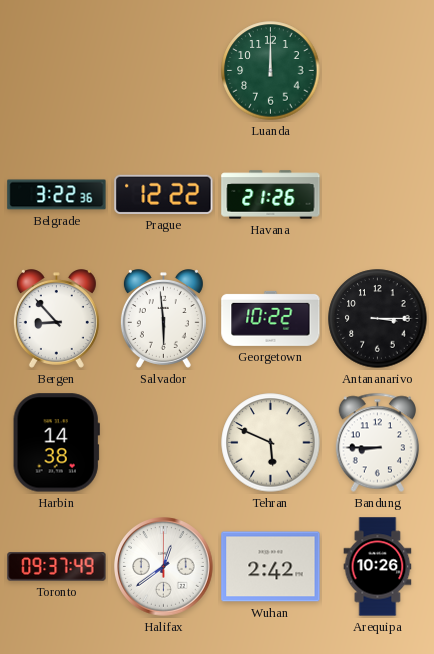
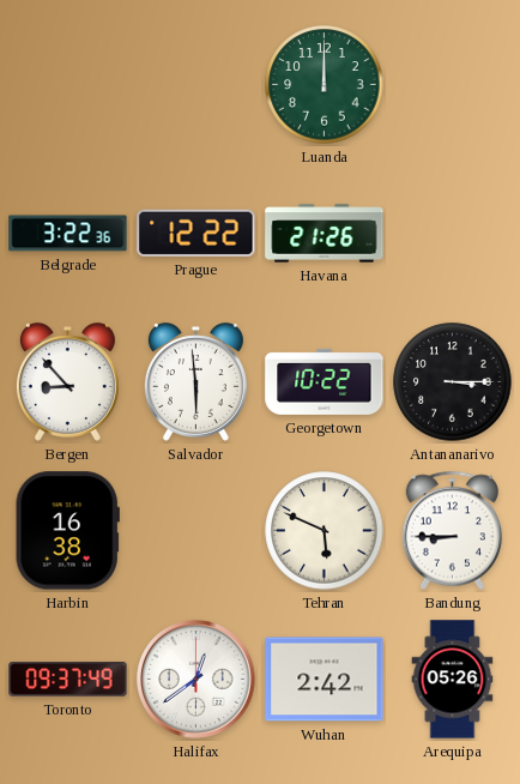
Harbin: 14:38 -> 16:38 (67, 531)
Arequipa: 10:26 -> 05:26 (453, 680)
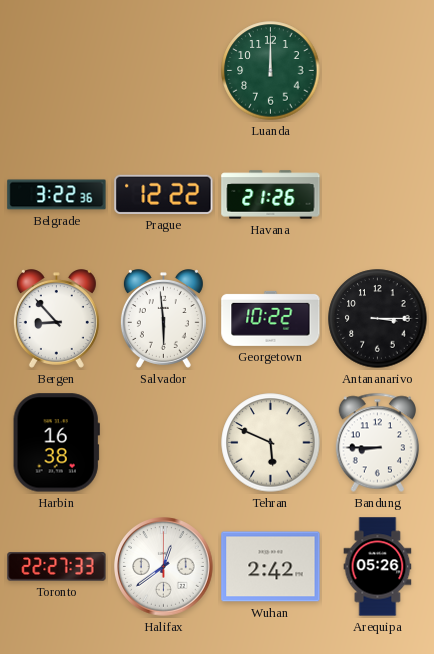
Toronto: 09:37 -> 22:27 (57, 567)
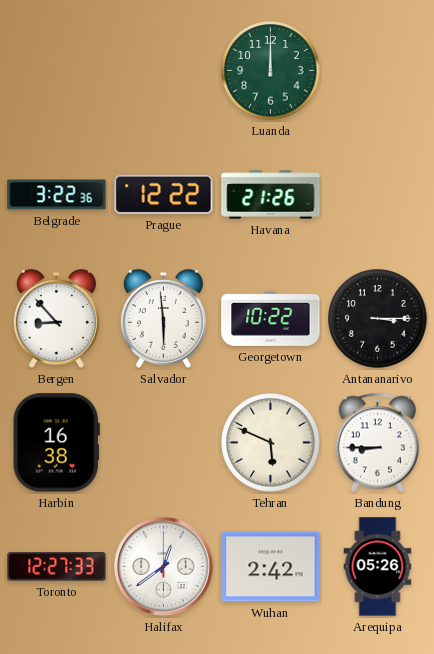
Toronto: 22:27 -> 12:27 (57, 567)
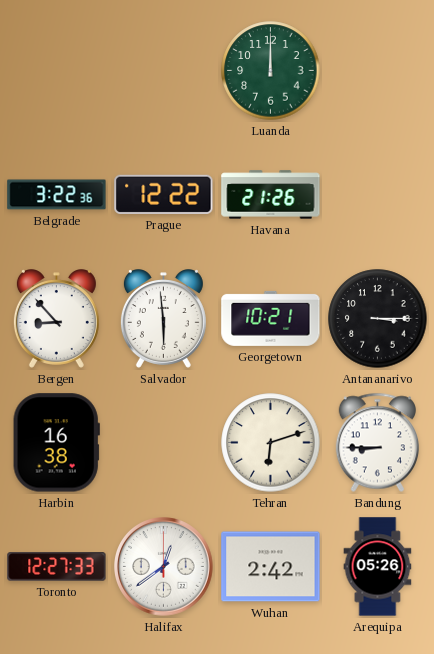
Georgetown: 10:22 -> 10:21 (271, 318)
Tehran: 5:49 -> 6:12 (271, 443)
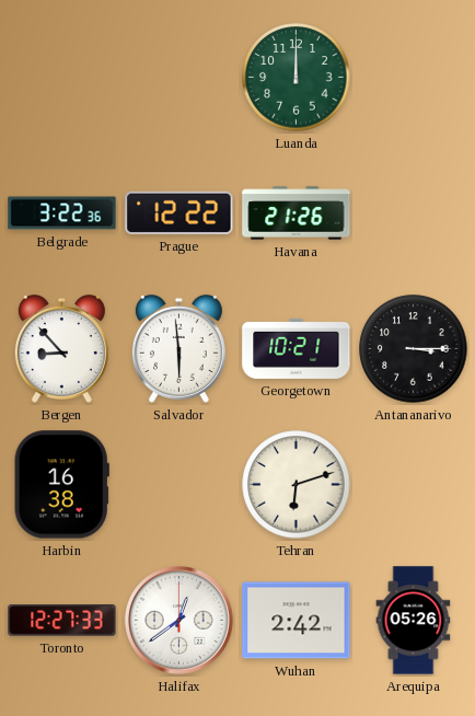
Bandung: 8:45 -> none (377, 443)
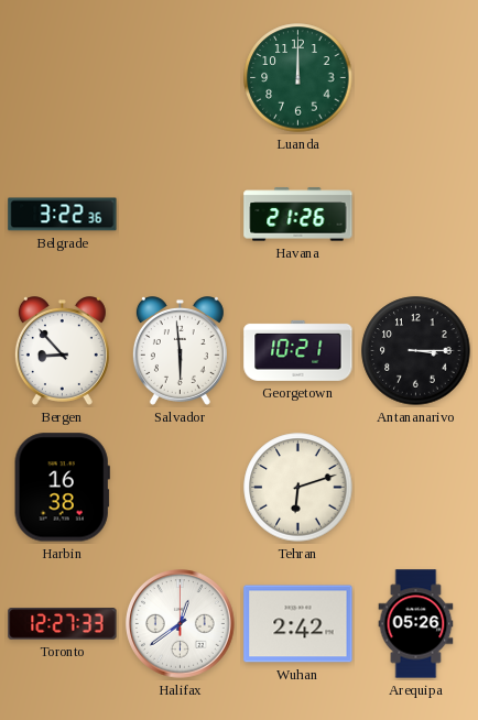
Prague: 12:22 -> none (179, 212)
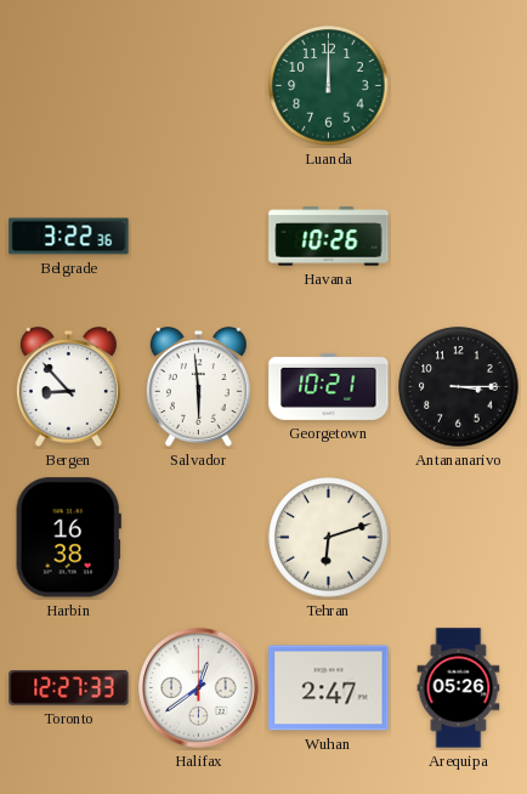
Havana: 21:26 -> 10:26 (329, 237)
Wuhan: 2:42 -> 2:47 (329, 688)
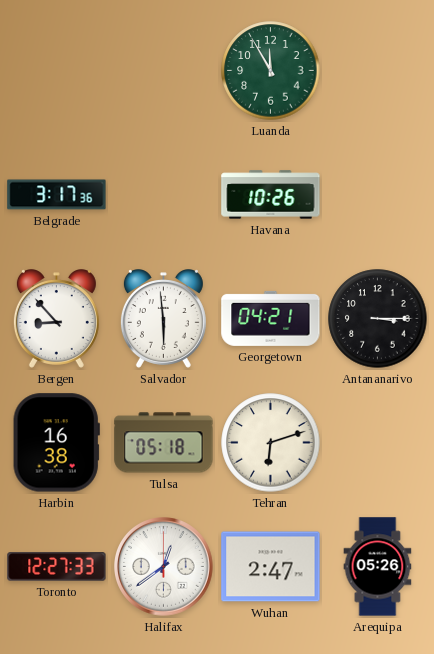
Luanda: 12:00 -> 11:55 (271, 71)
Belgrade: 3:22 -> 3:17 (57, 195)
Georgetown: 10:21 -> 04:21 (271, 318)
Tulsa: none -> 05:18 (164, 443)
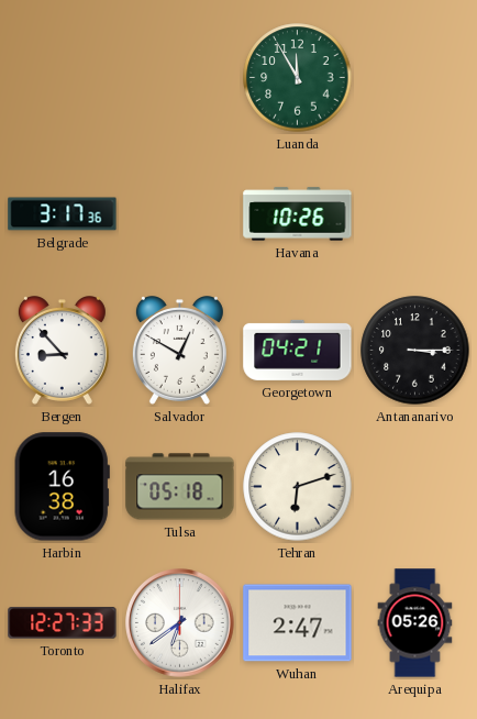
Salvador: 5:59 -> 12:50 (179, 351)
Halifax: 12:39 -> 6:39 (180, 623)
